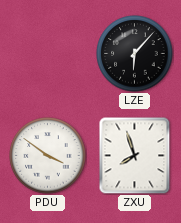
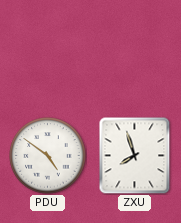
LZE: 6:07 -> none (135, 54)
PDU: 3:51 -> 4:51 (48, 156)
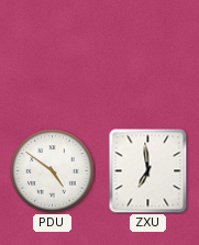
ZXU: 7:57 -> 6:59 (148, 170)
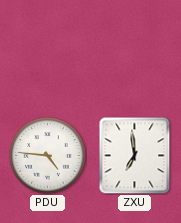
PDU: 4:51 -> 4:46 (48, 156)
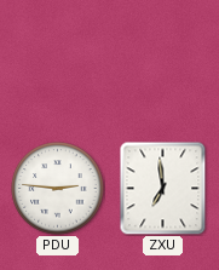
PDU: 4:46 -> 2:46 (58, 189)
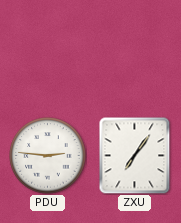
ZXU: 6:59 -> 7:06 (135, 155)
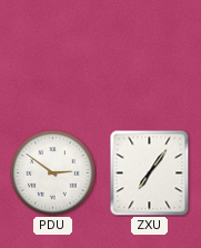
PDU: 2:46 -> 2:51 (53, 173)
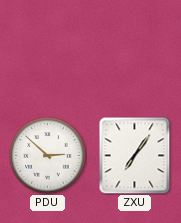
PDU: 2:51 -> 2:52 (48, 156)
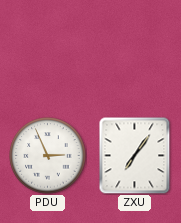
PDU: 2:52 -> 2:56 (48, 156)
